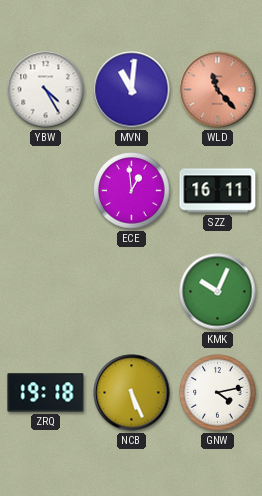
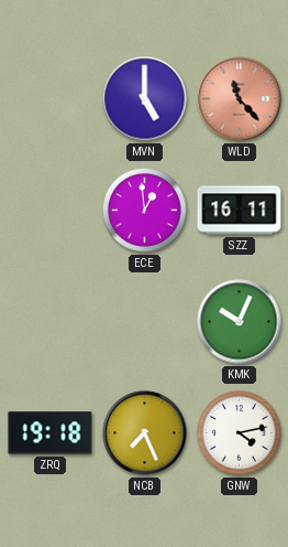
YBW: 4:25 -> none (46, 90)
MVN: 11:01 -> 5:00 (145, 99)
NCB: 5:26 -> 7:26 (145, 433)
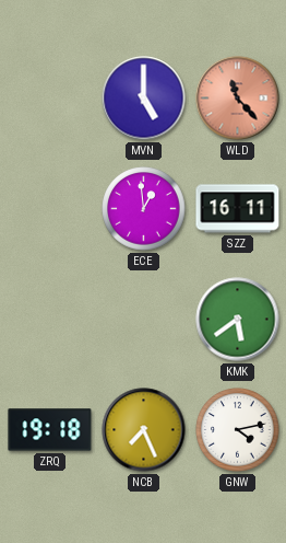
KMK: 10:04 -> 5:39 (238, 320)
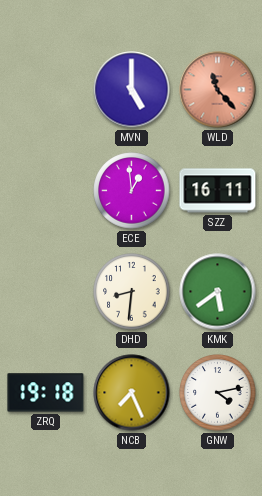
DHD: none -> 8:31 (132, 292)
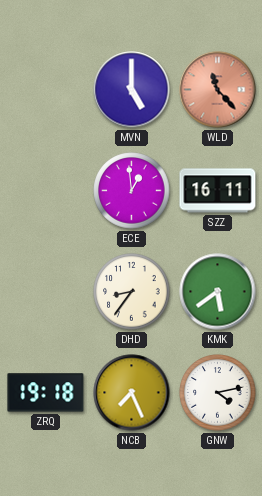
DHD: 8:31 -> 8:36 (132, 292)
